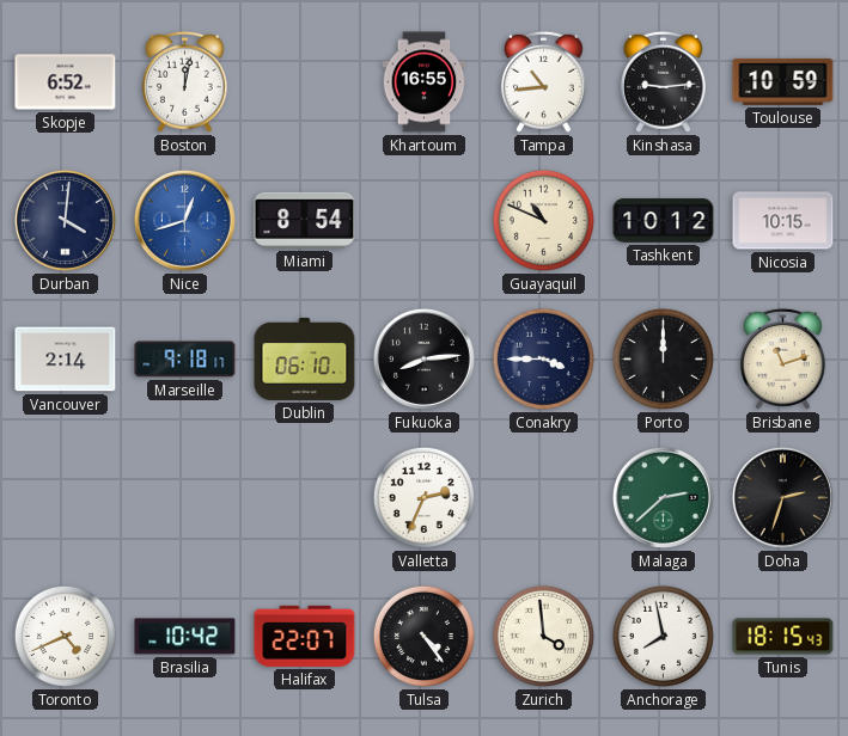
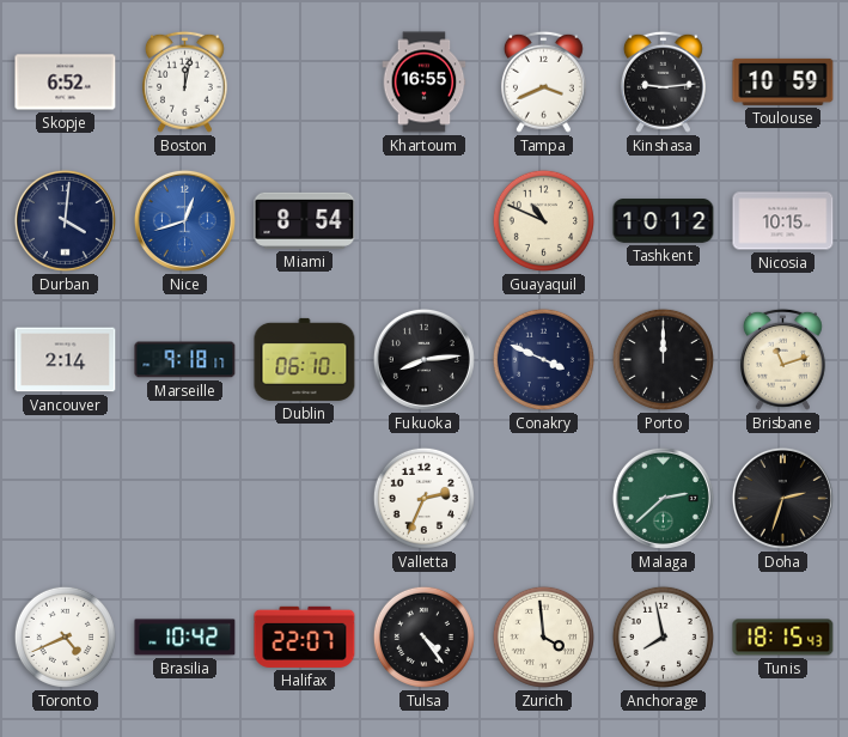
Tampa: 10:44 -> 3:41 (543, 81)
Conakry: 3:45 -> 3:49 (543, 359)
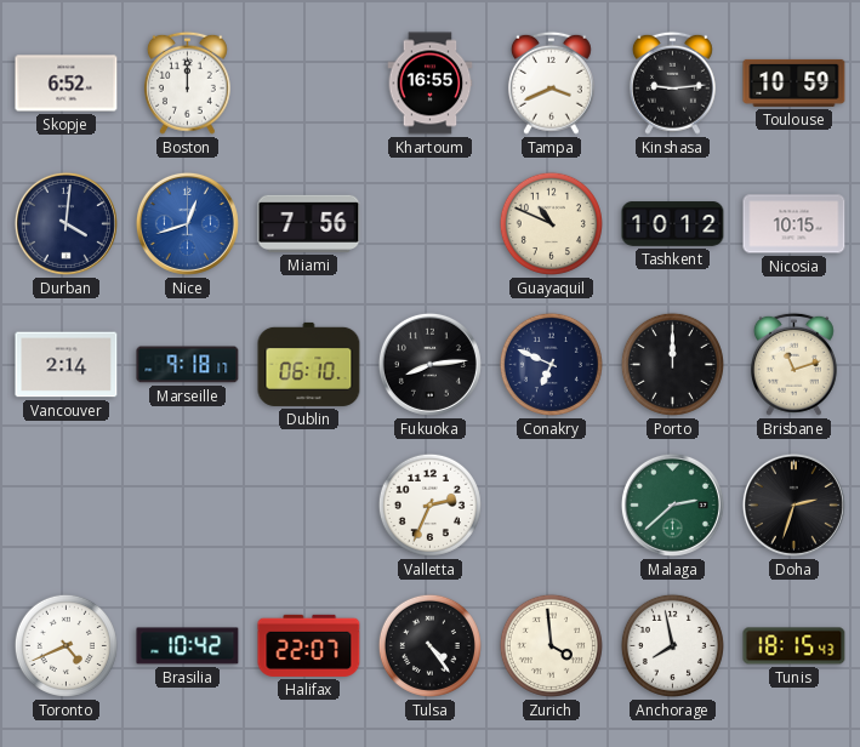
Boston: 12:02 -> 12:00 (187, 82)
Miami: 8:54 -> 7:56 (309, 223)
Conakry: 3:49 -> 6:49 (551, 364)
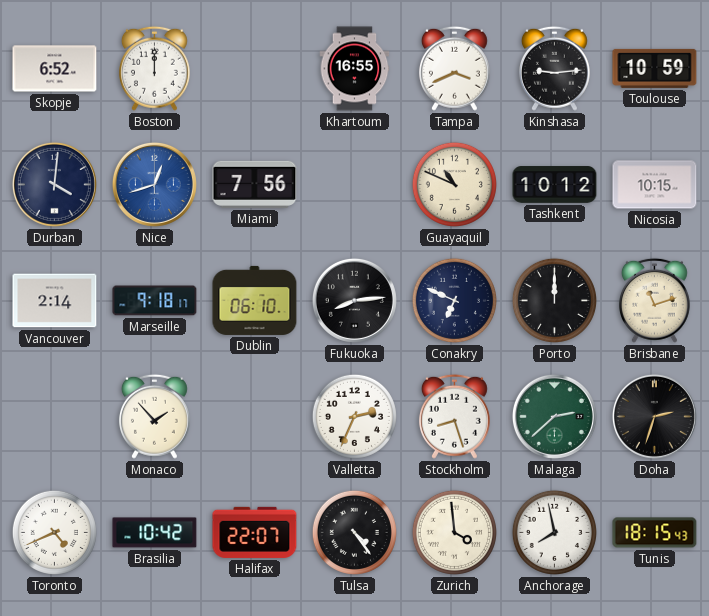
Monaco: none -> 1:53 (154, 416)
Stockholm: none -> 8:27 (454, 416)
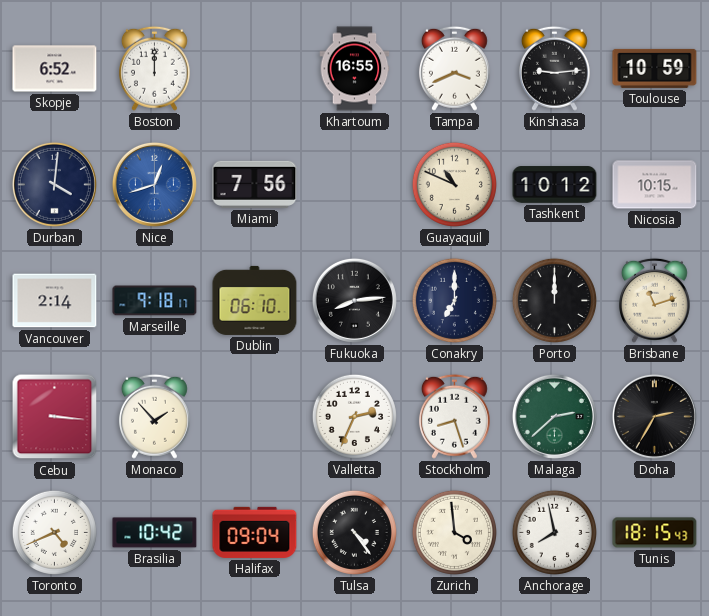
Conakry: 6:49 -> 7:00 (454, 300)
Cebu: none -> 3:16 (55, 417)
Doha: 2:33 -> 2:35 (654, 416)
Halifax: 22:07 -> 09:04 (255, 532)
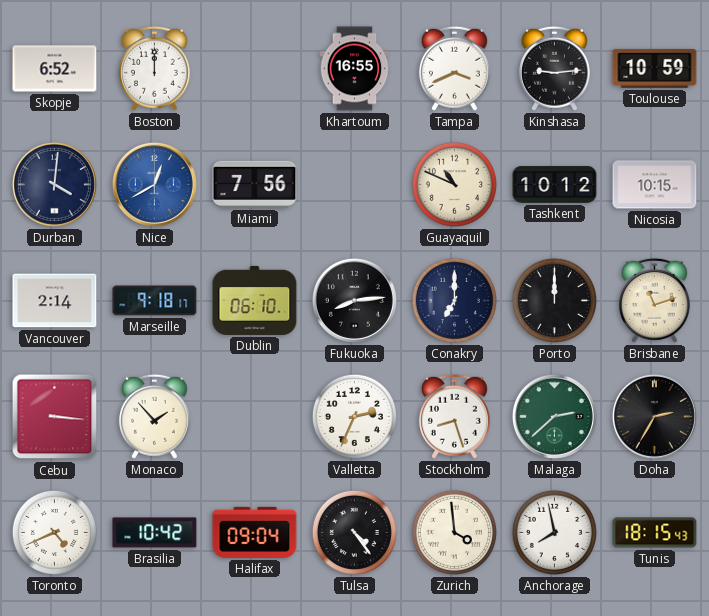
Nice: 12:42 -> 12:40 (154, 184)
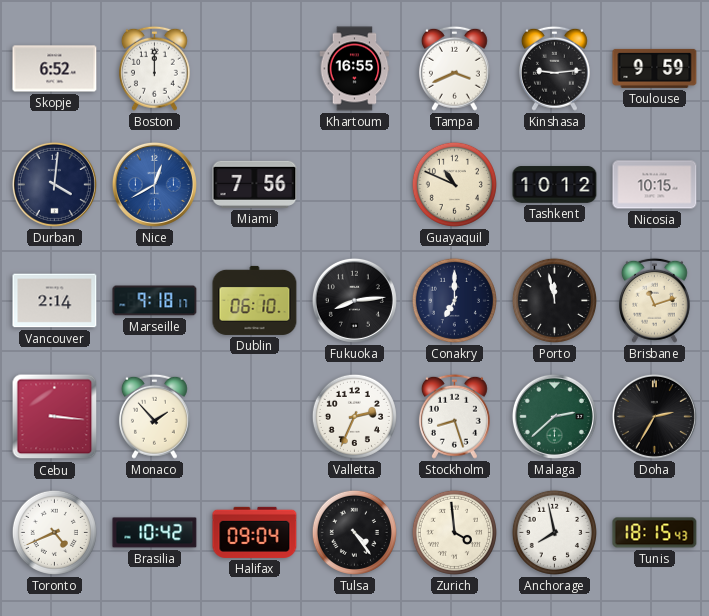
Toulouse: 10:59 -> 9:59 (655, 68)
Porto: 12:00 -> 11:58 (554, 300)
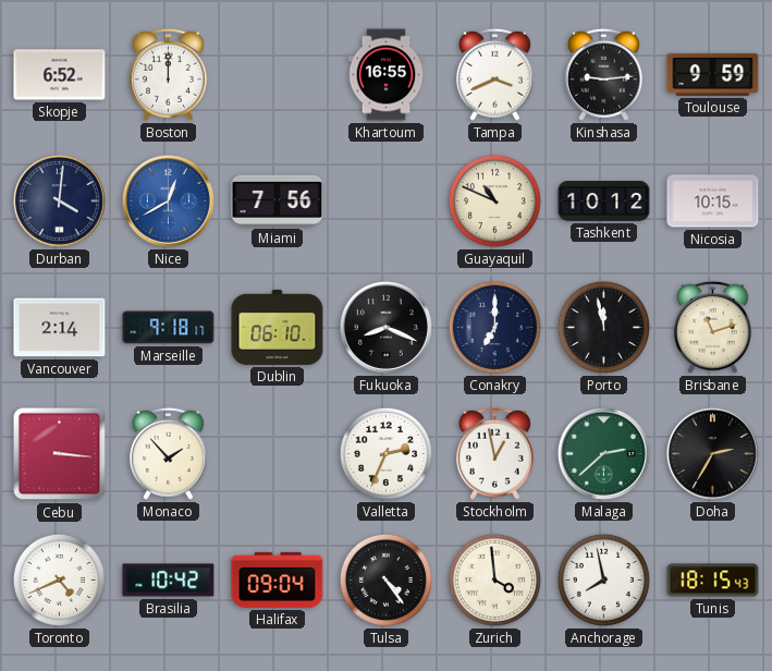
Fukuoka: 8:14 -> 8:19 (385, 327)
Stockholm: 8:27 -> 12:58 (494, 453)
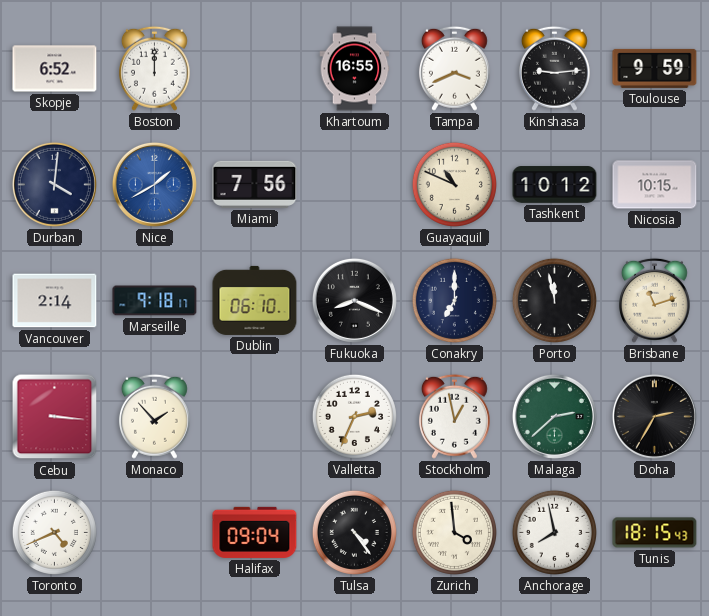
Nice: 12:40 -> 1:40 (154, 184)
Brasilia: 10:42 -> none (169, 581)
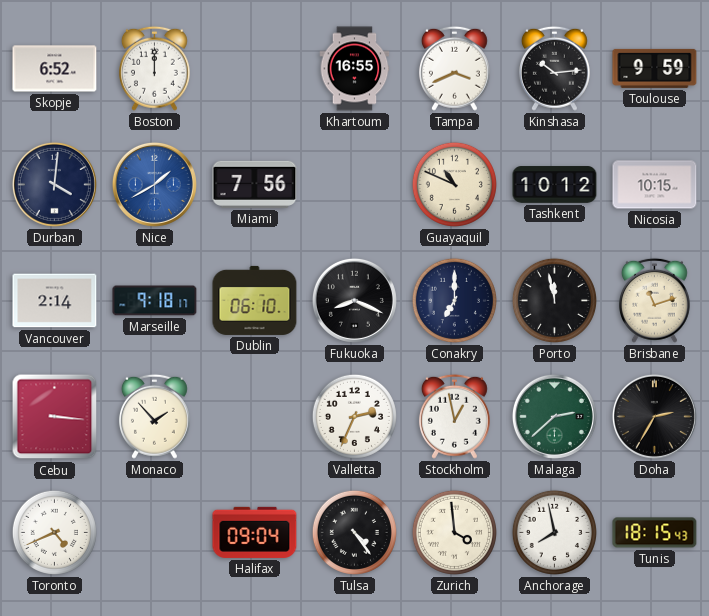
Kinshasa: 9:14 -> 10:14 (554, 68)
